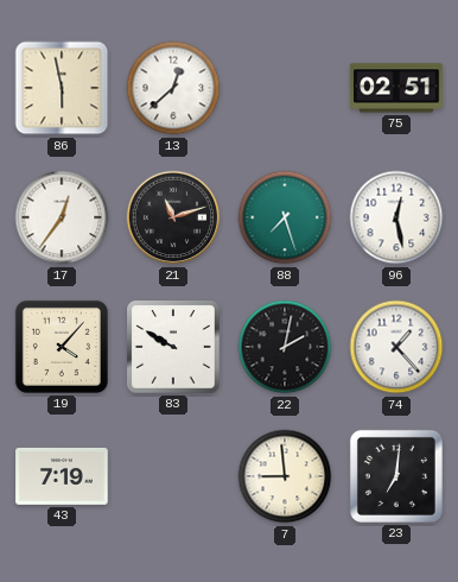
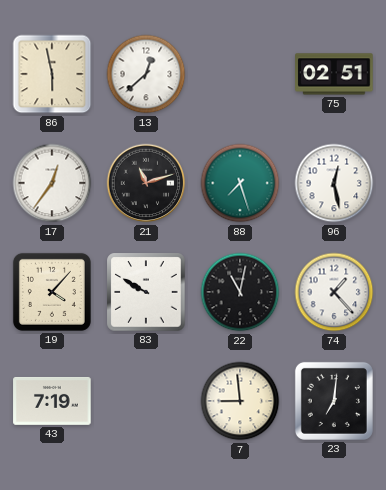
22: 2:02 -> 11:02 (240, 292)
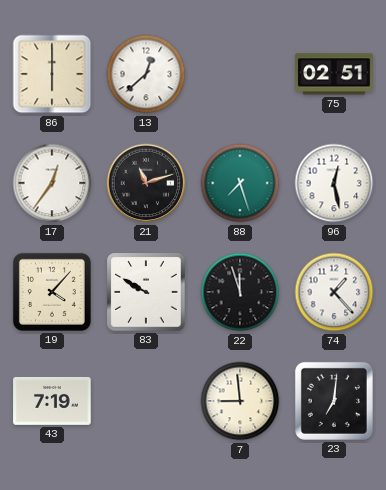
86: 5:58 -> 6:00 (52, 74)
22: 11:02 -> 11:57 (240, 292)
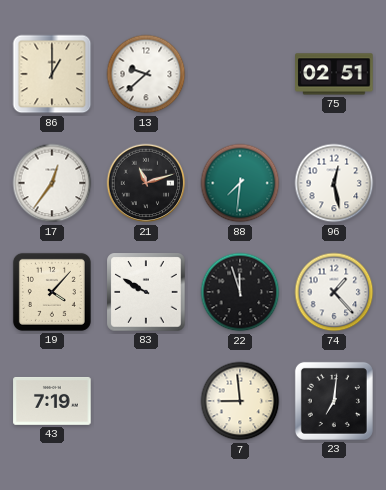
86: 6:00 -> 1:00 (52, 74)
13: 12:38 -> 9:38 (146, 74)
88: 7:27 -> 7:31 (240, 183)
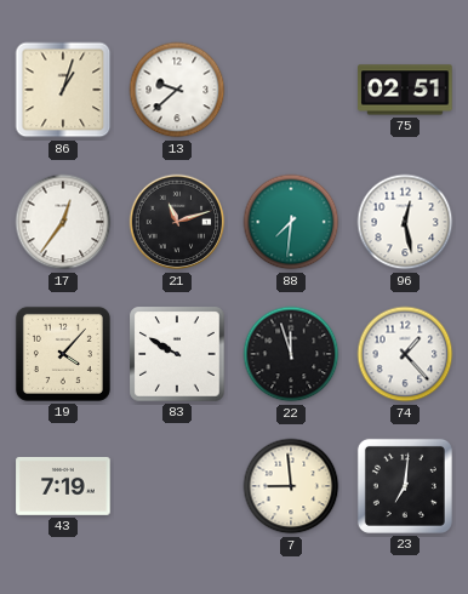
86: 1:00 -> 1:03 (63, 90)
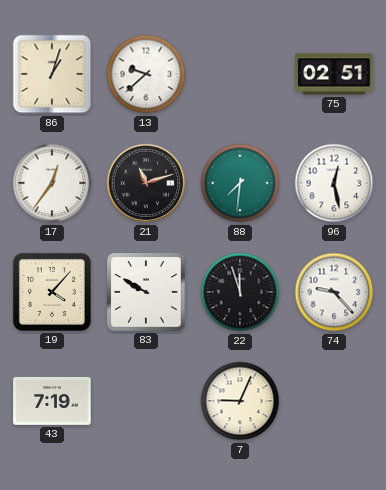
74: 1:23 -> 9:23 (334, 292)
7: 8:59 -> 9:04 (240, 401)
23: 7:01 -> none (405, 486)
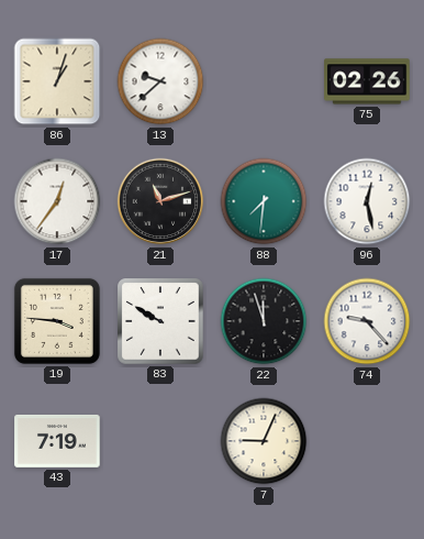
75: 02:51 -> 02:26 (367, 81)
19: 4:07 -> 3:46 (57, 321)
